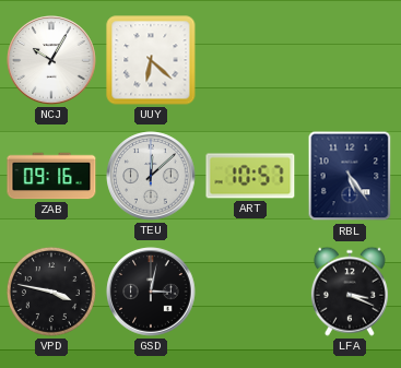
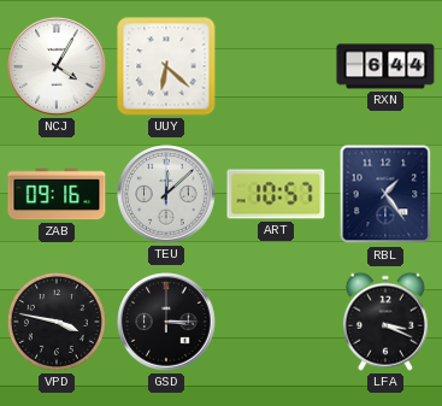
NCJ: 10:05 -> 4:05 (57, 66)
RXN: none -> 6:44 (385, 66)
RBL: 5:24 -> 1:24 (385, 194)
GSD: 3:02 -> 3:15 (166, 322)
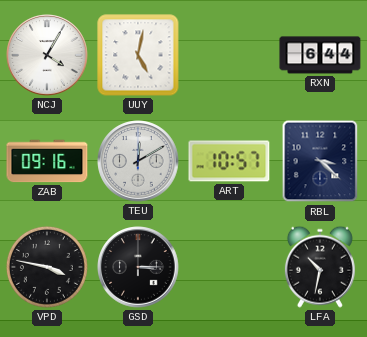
UUY: 6:22 -> 5:02 (138, 55)
TEU: 12:08 -> 12:10 (138, 161)
RBL: 1:24 -> 3:22 (320, 161)
LFA: 3:19 -> 10:32 (320, 267)
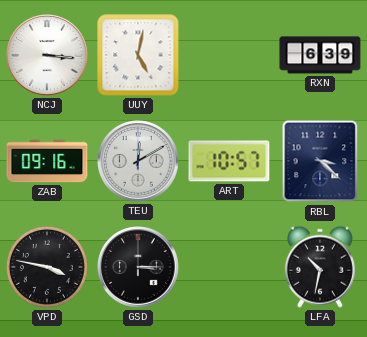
NCJ: 4:05 -> 3:16 (47, 55)
RXN: 6:44 -> 6:39 (320, 55)
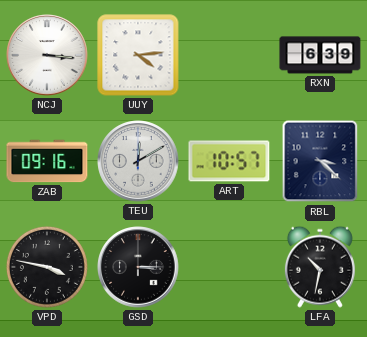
UUY: 5:02 -> 4:14 (138, 55)
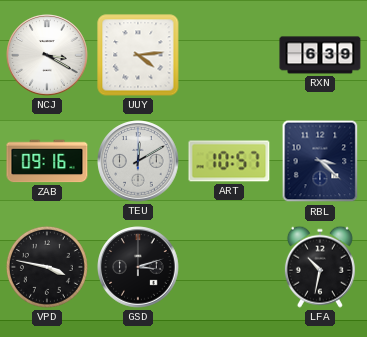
NCJ: 3:16 -> 3:20 (47, 55)
GSD: 3:15 -> 3:12 (138, 267)
